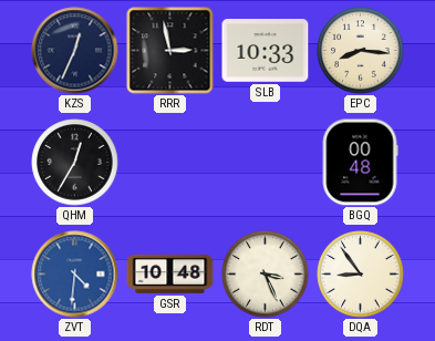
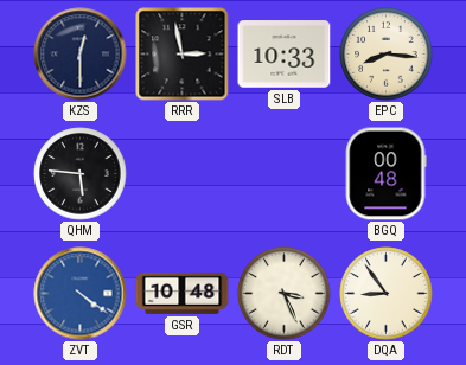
KZS: 12:34 -> 12:30 (81, 55)
QHM: 12:35 -> 5:46 (81, 174)
ZVT: 4:31 -> 4:21 (81, 294)
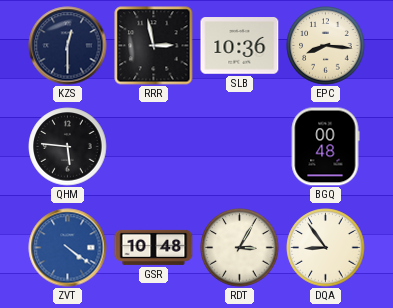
SLB: 10:33 -> 10:36 (240, 46)
RDT: 3:26 -> 3:05 (240, 248)
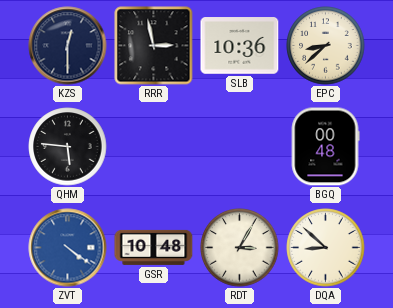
EPC: 8:16 -> 8:38 (326, 46)
DQA: 8:54 -> 8:52 (326, 248)
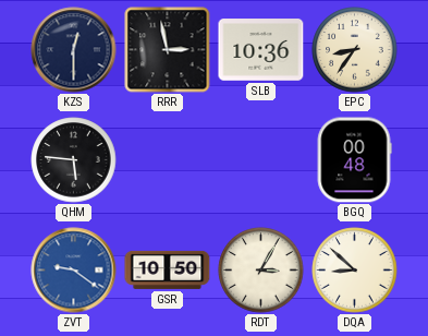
EPC: 8:38 -> 8:36 (355, 50)
ZVT: 4:21 -> 9:21 (74, 271)
GSR: 10:48 -> 10:50 (168, 269)
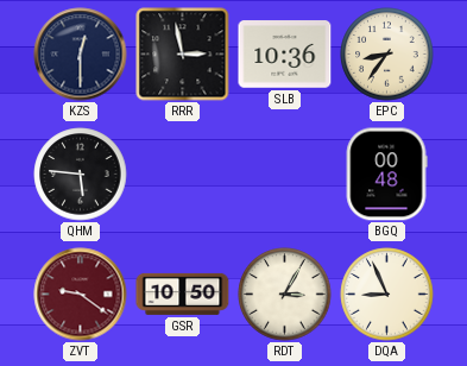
ZVT dial: blue -> burgundy (81, 295)
DQA: 8:52 -> 8:56 (387, 295)
